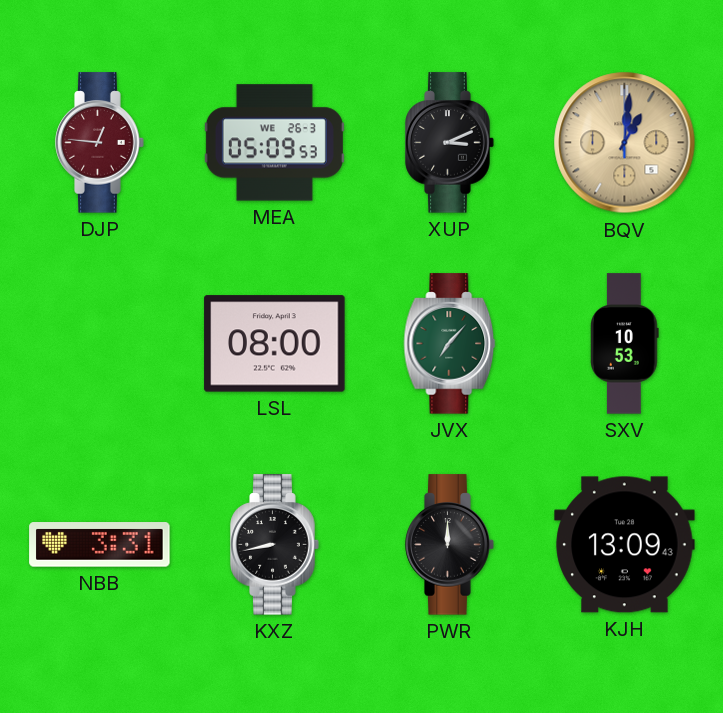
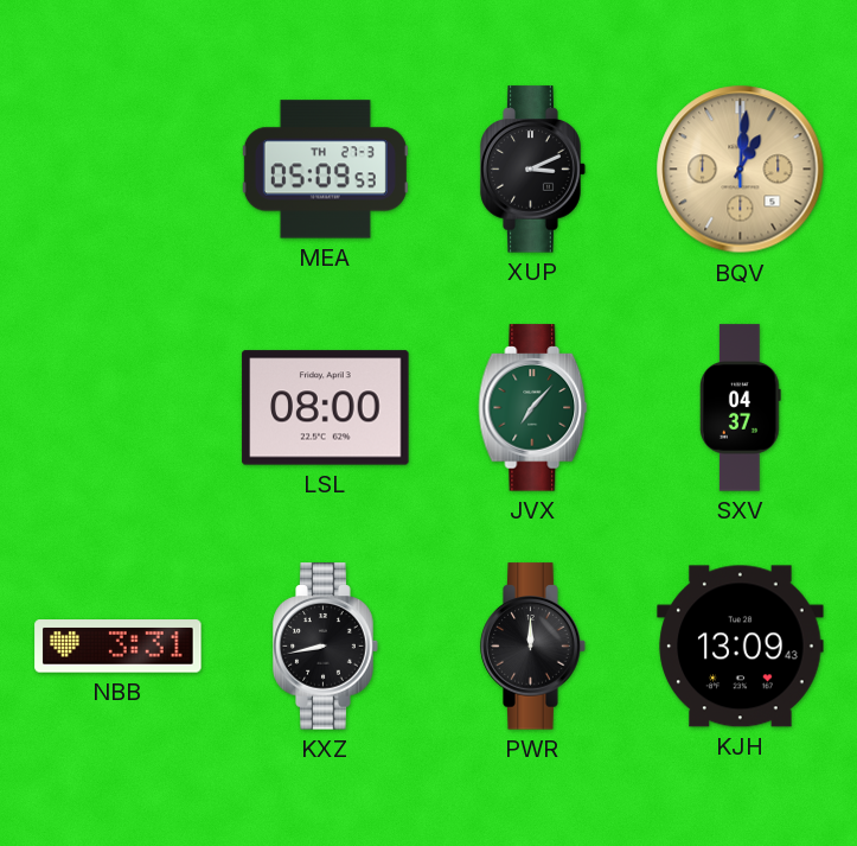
DJP: 12:46 -> none (100, 143)
MEA date: WE 26-3 -> TH 27-3 (325, 170)
SXV: 10:53 -> 04:37 (741, 408)
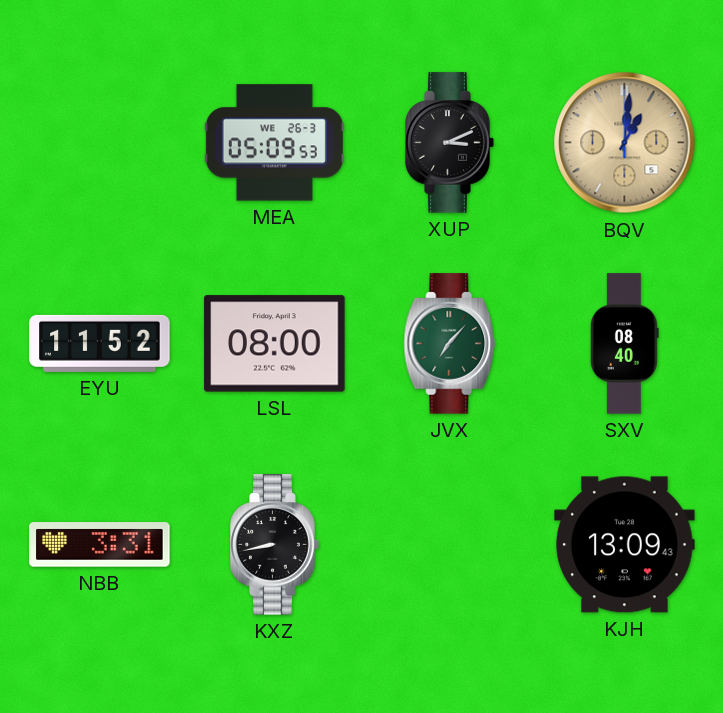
MEA date: TH 27-3 -> WE 26-3 (274, 143)
EYU: none -> 11:52 (100, 343)
SXV: 04:37 -> 08:40 (625, 344)
PWR: 12:00 -> none (533, 647)
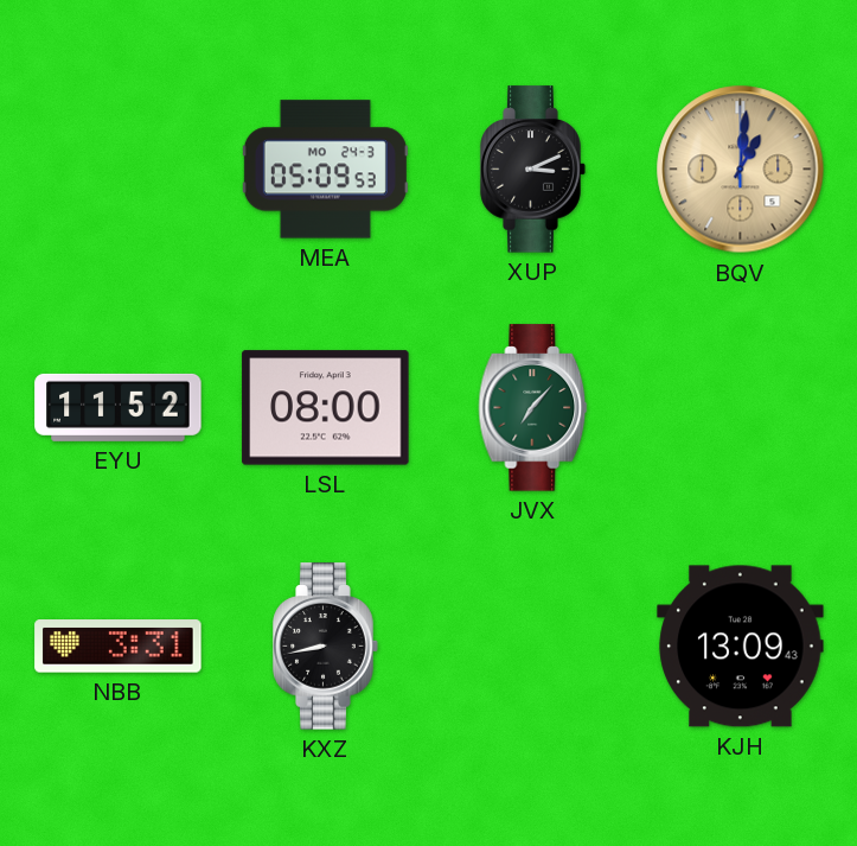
MEA date: WE 26-3 -> MO 24-3 (325, 170)
SXV: 08:40 -> none (625, 344)
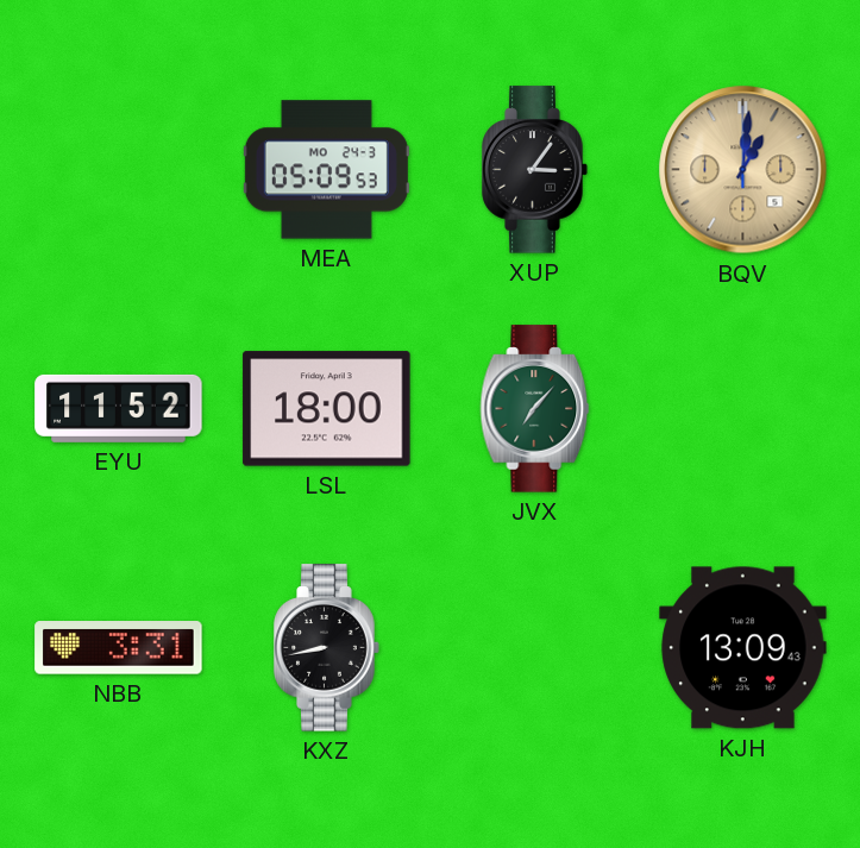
XUP: 3:11 -> 3:06 (535, 170)
LSL: 08:00 -> 18:00 (327, 409)
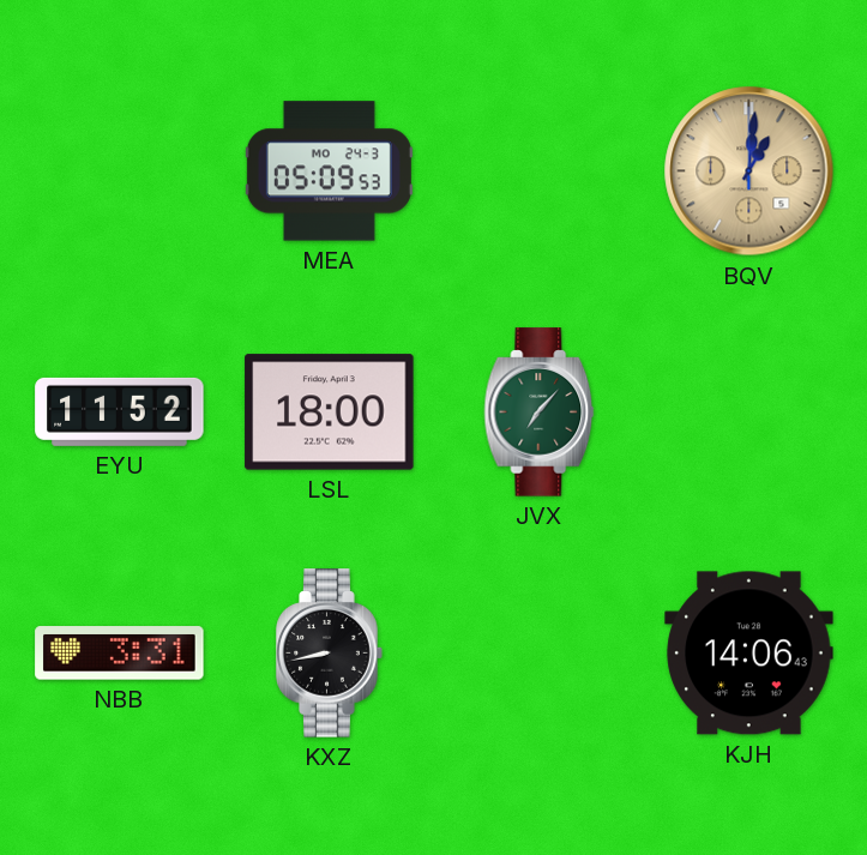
XUP: 3:06 -> none (535, 170)
KJH: 13:09 -> 14:06 (749, 654)
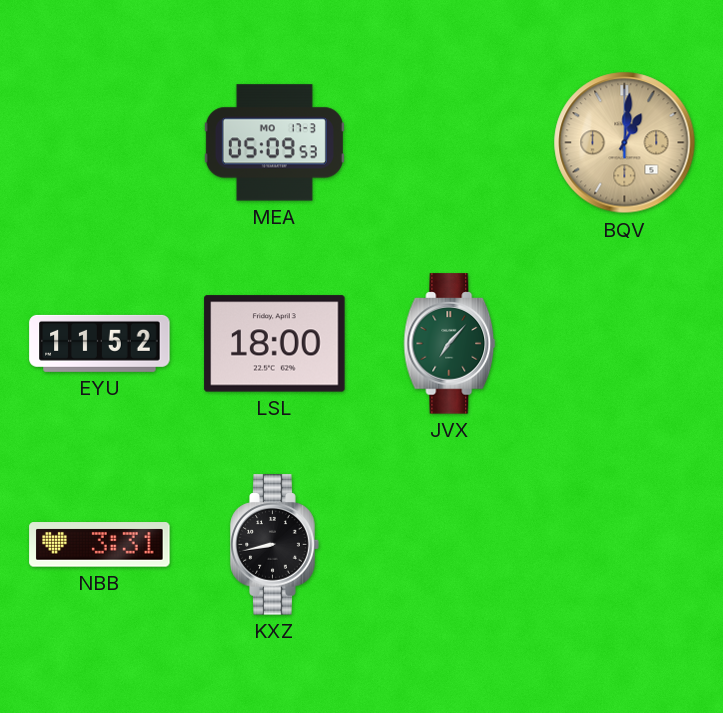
MEA date: MO 24-3 -> MO 17-3 (274, 143)
KJH: 14:06 -> none (749, 654)
